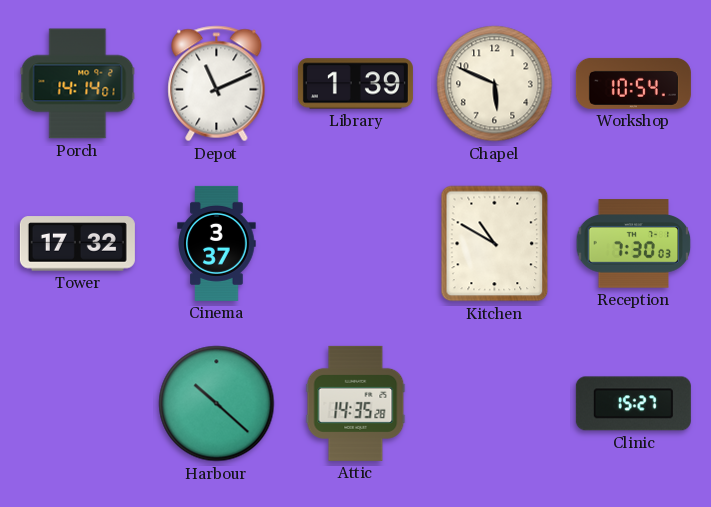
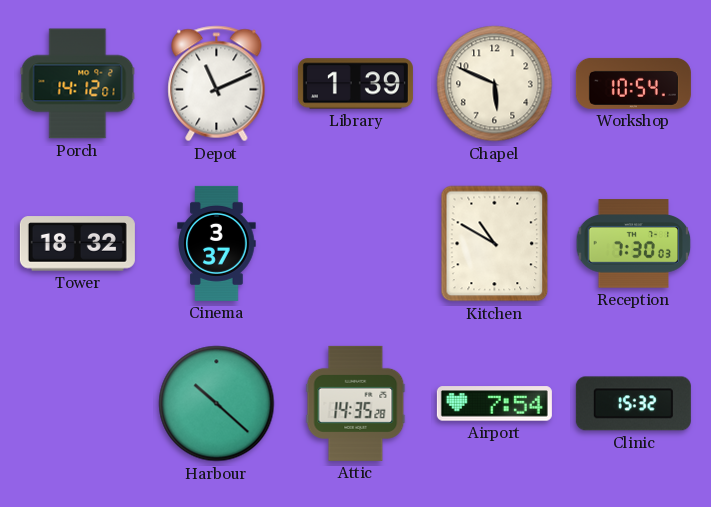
Porch: 14:14 -> 14:12 (78, 84)
Tower: 17:32 -> 18:32 (77, 244)
Airport: none -> 7:54 (494, 404)
Clinic: 15:27 -> 15:32 (633, 404)
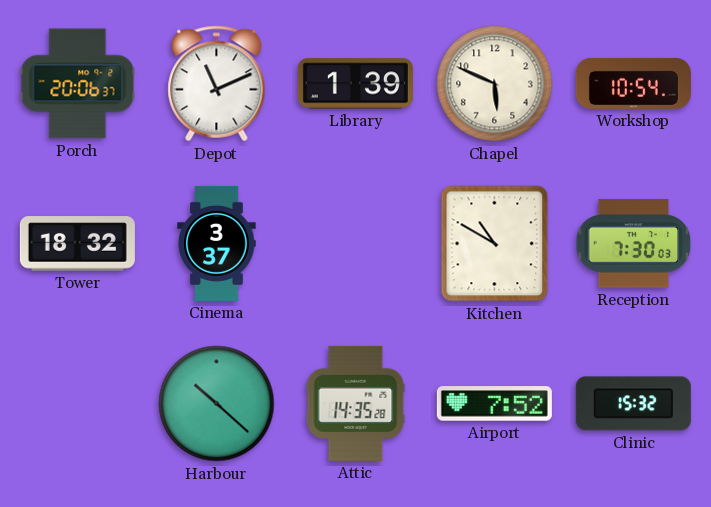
Porch: 14:12 -> 20:06 (78, 84)
Airport: 7:54 -> 7:52 (494, 404)
